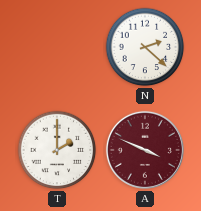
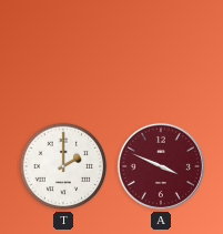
N: 2:22 -> none (145, 47)
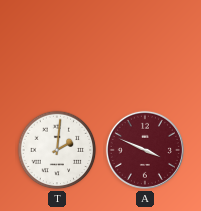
T: 2:00 -> 2:01 (57, 150)
